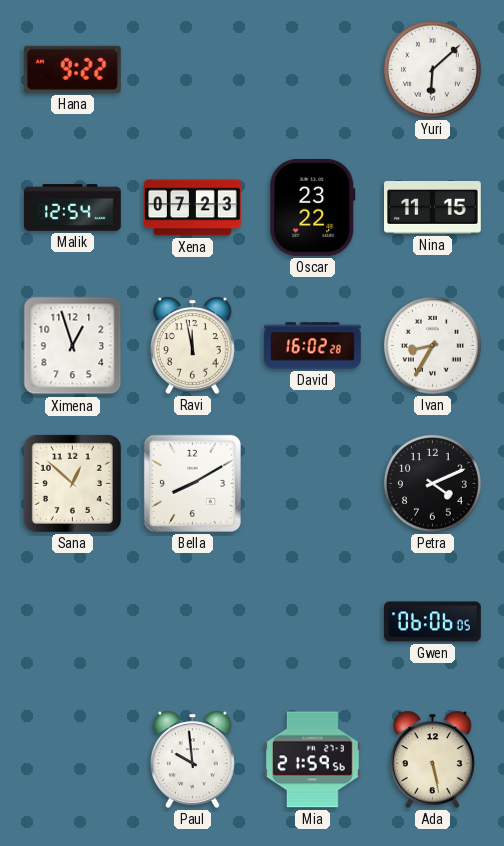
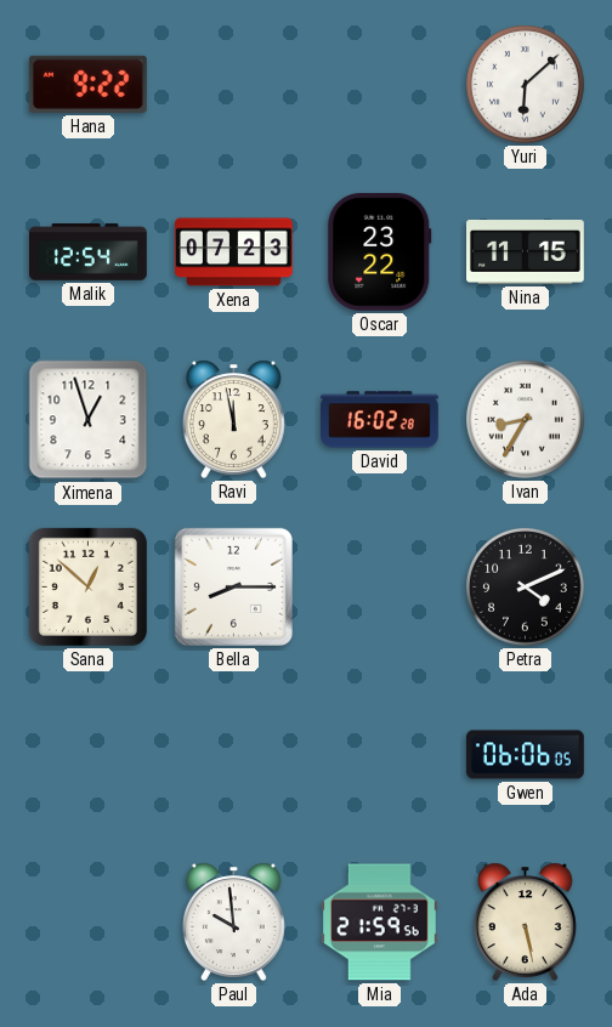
Bella: 8:10 -> 8:15 (233, 586)
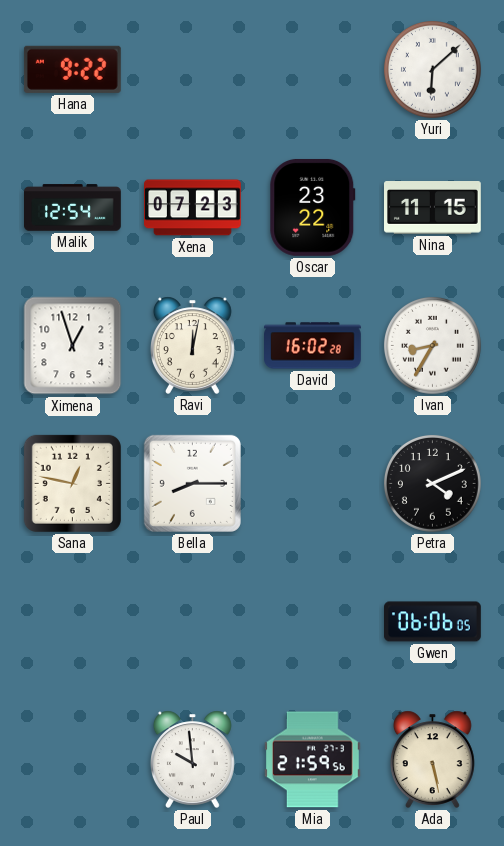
Ravi: 11:58 -> 12:02 (192, 345)
Sana: 12:52 -> 12:47 (72, 483)
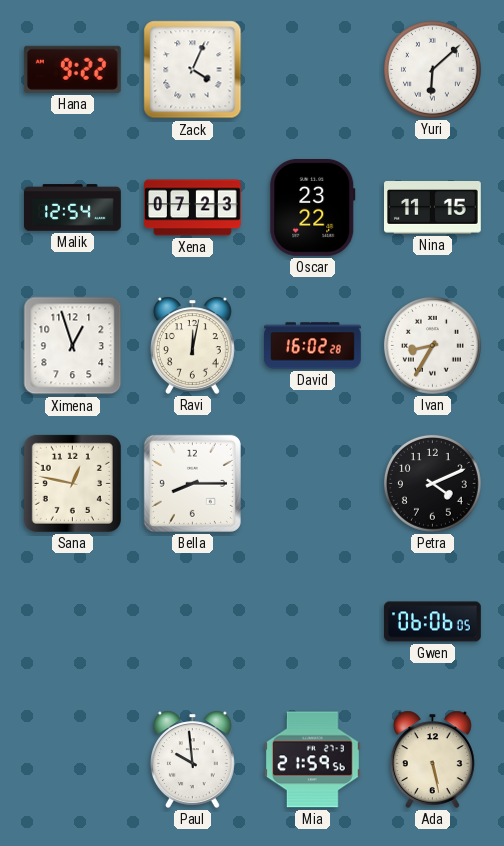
Zack: none -> 4:04 (193, 70)
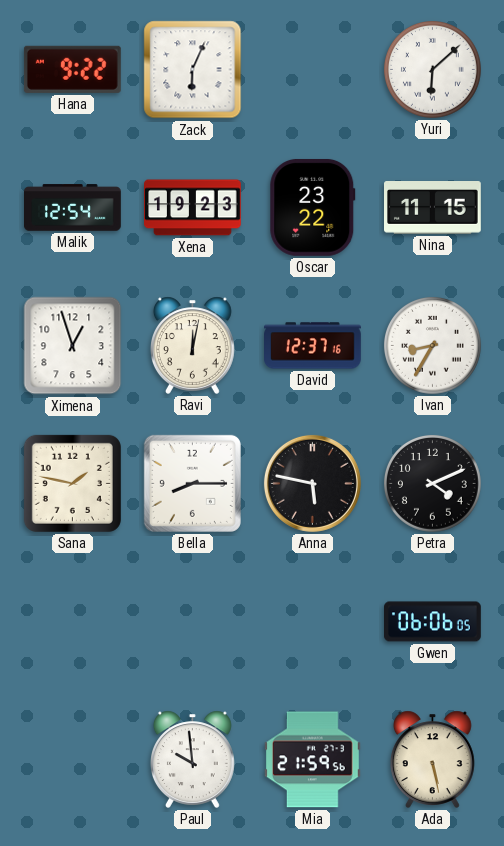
Zack: 4:04 -> 6:04 (193, 70)
Xena: 07:23 -> 19:23 (193, 208)
David: 16:02 -> 12:37 (313, 346)
Sana: 12:47 -> 1:47 (72, 483)
Anna: none -> 5:47 (312, 483)
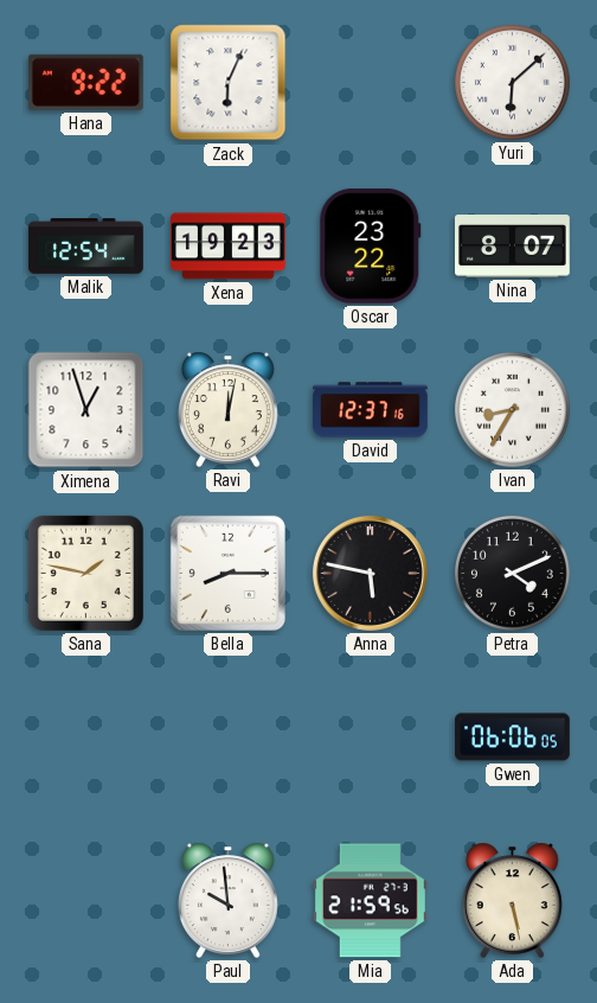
Nina: 11:15 -> 8:07 (513, 247)
